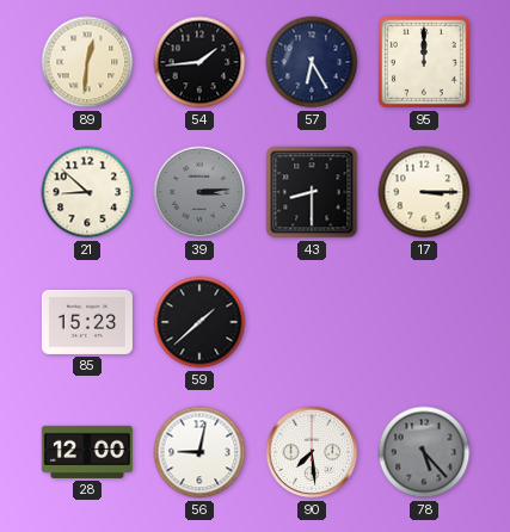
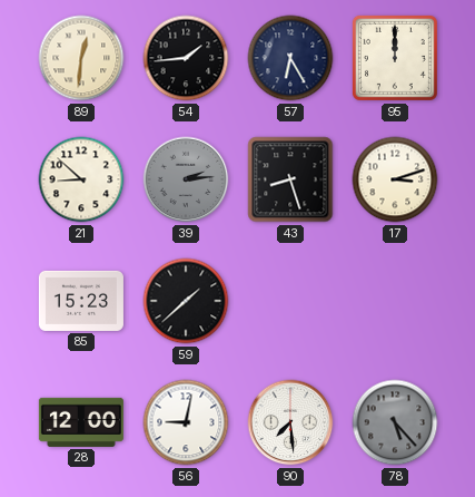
39: 3:14 -> 2:14 (186, 179)
43: 8:30 -> 8:27 (290, 179)
17: 3:15 -> 3:12 (395, 179)
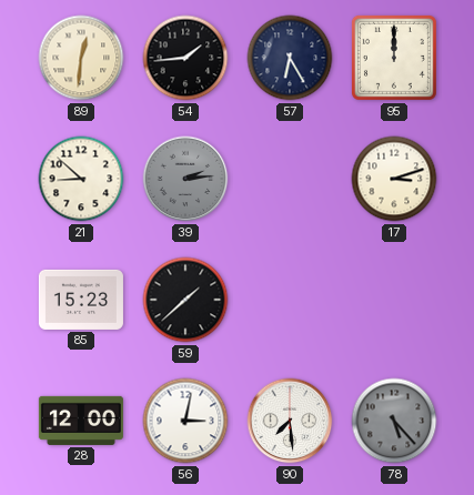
43: 8:27 -> none (290, 179)
56: 9:02 -> 3:02 (185, 421)
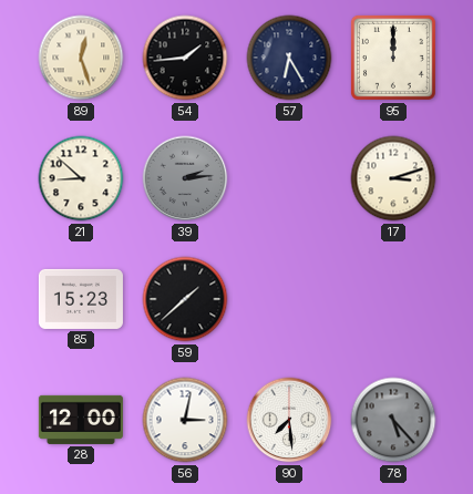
89: 12:31 -> 12:27 (81, 58)
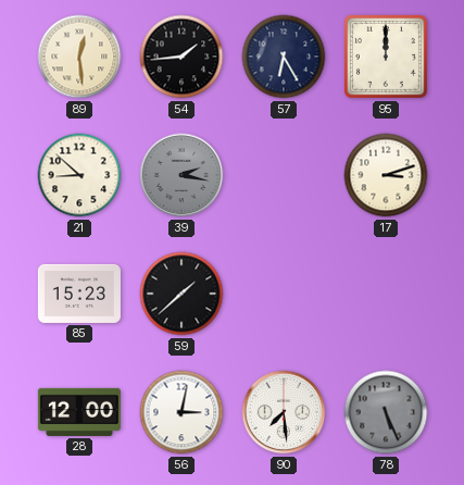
89: 12:27 -> 12:29 (79, 57)
39: 2:14 -> 2:17 (181, 175)
78: 5:23 -> 5:26 (386, 412)
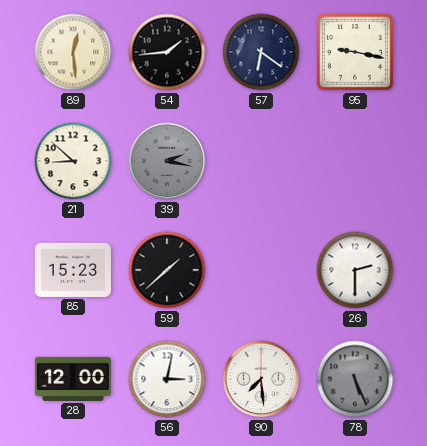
57: 6:25 -> 6:21 (261, 52)
95: 12:00 -> 9:17 (355, 52)
17: 3:12 -> none (386, 175)
26: none -> 2:30 (355, 270)
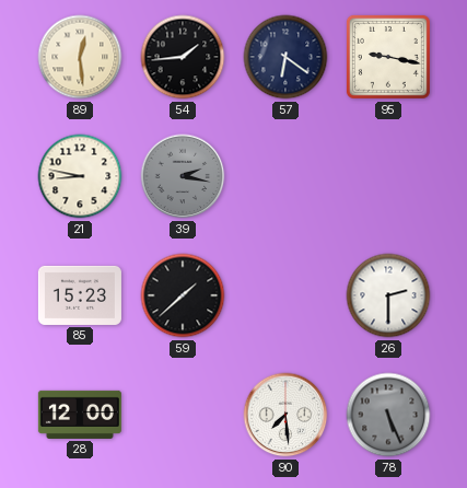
21: 8:52 -> 8:47 (80, 176)
56: 3:02 -> none (167, 379)
